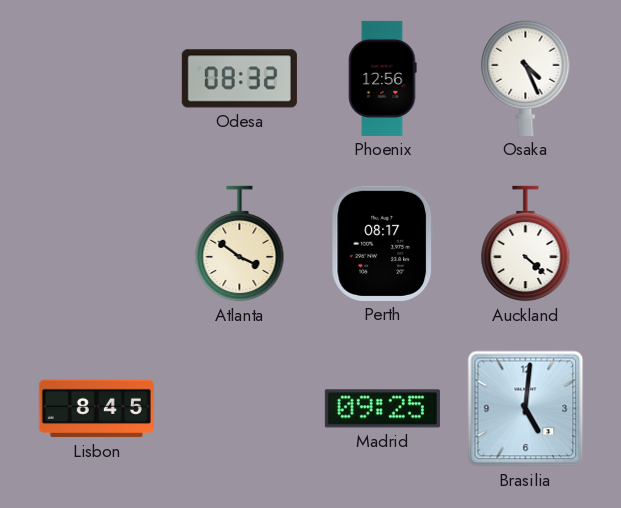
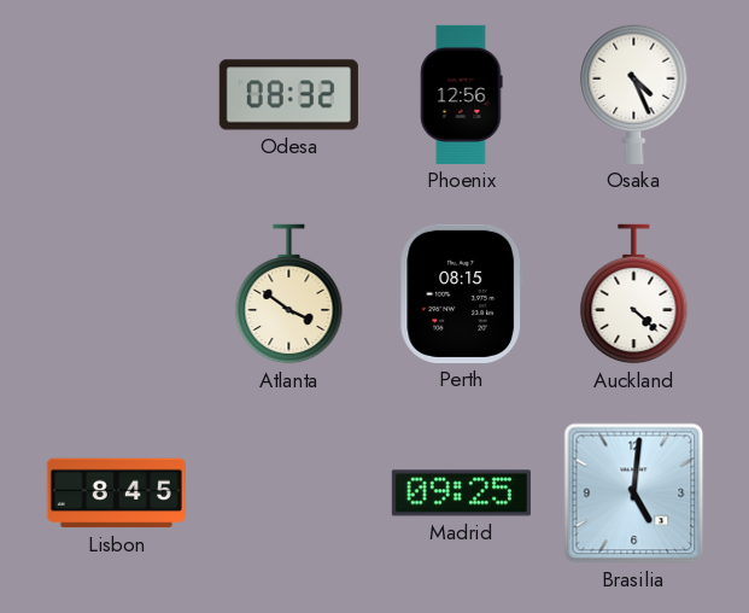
Perth: 08:17 -> 08:15 (462, 293)
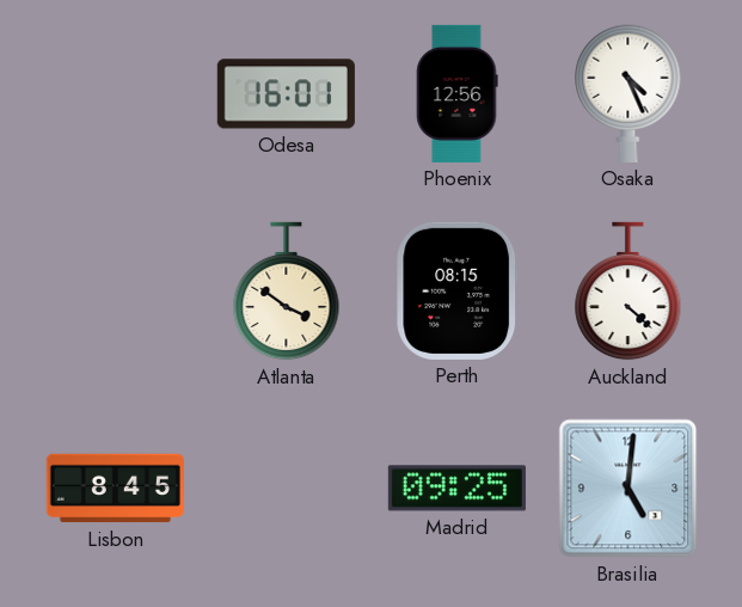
Odesa: 08:32 -> 16:01 (286, 94)
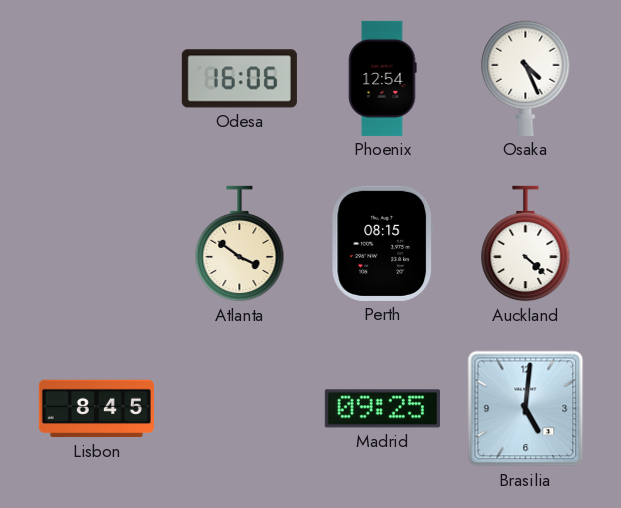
Odesa: 16:01 -> 16:06 (239, 79)
Phoenix: 12:56 -> 12:54 (383, 78)
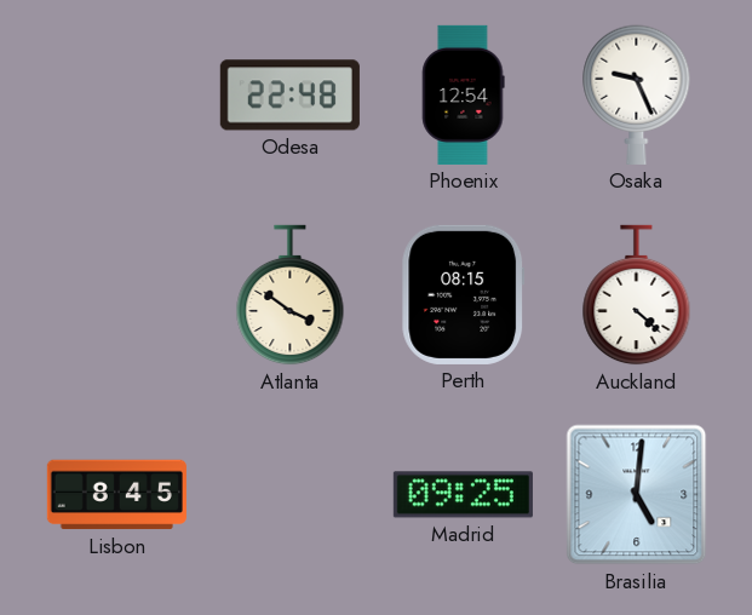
Odesa: 16:06 -> 22:48 (289, 96)
Osaka: 4:26 -> 9:26 (637, 94)
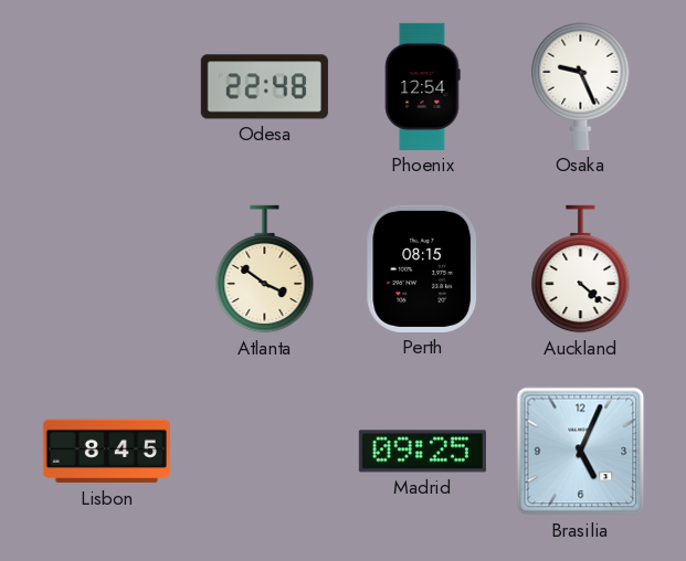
Brasilia: 5:01 -> 5:04 (581, 452)
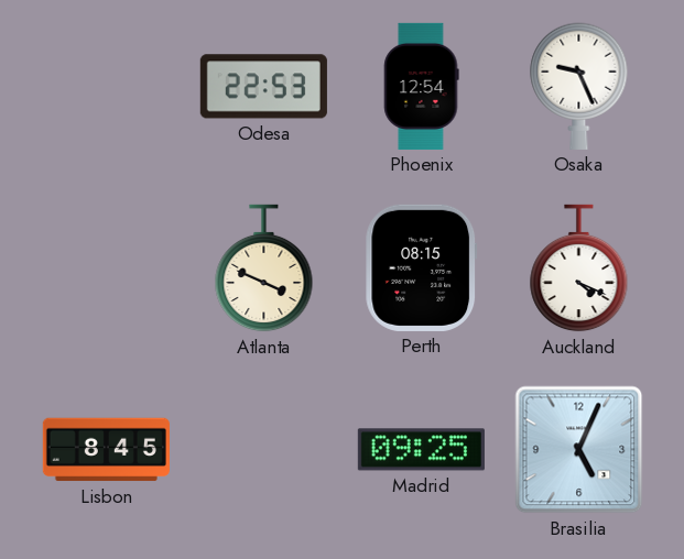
Odesa: 22:48 -> 22:53 (263, 87)
Atlanta: 3:51 -> 3:49 (264, 268)
Auckland: 4:22 -> 4:19 (579, 268)
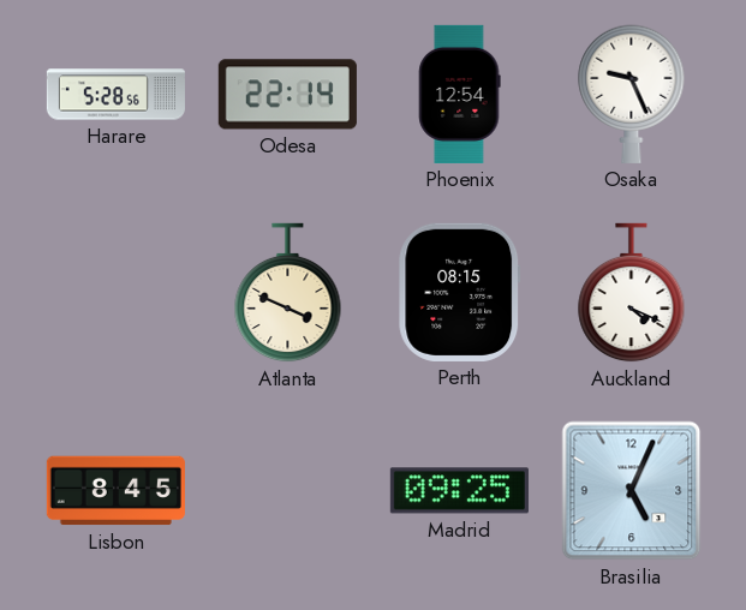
Harare: none -> 5:28 (115, 95)
Odesa: 22:53 -> 22:14 (287, 95)
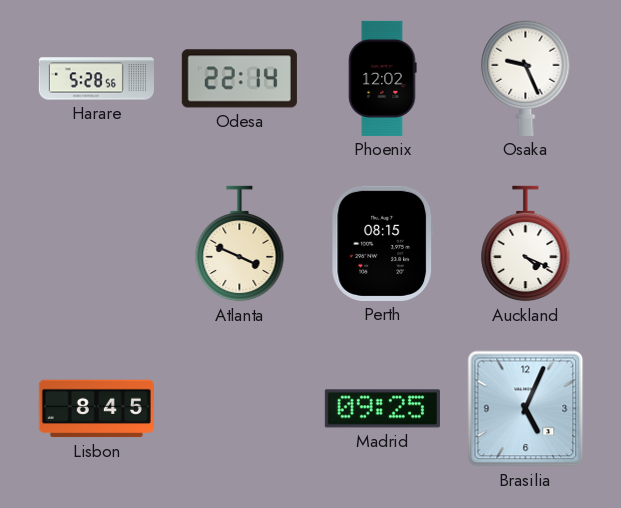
Phoenix: 12:54 -> 12:02 (383, 78)
